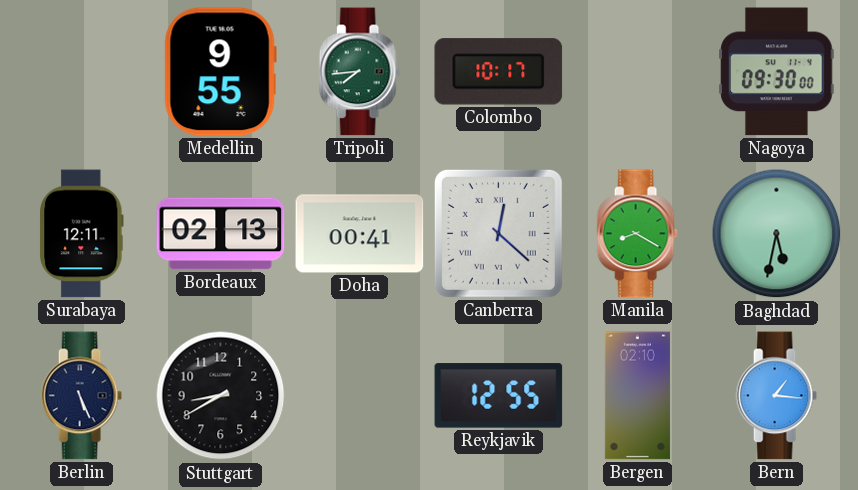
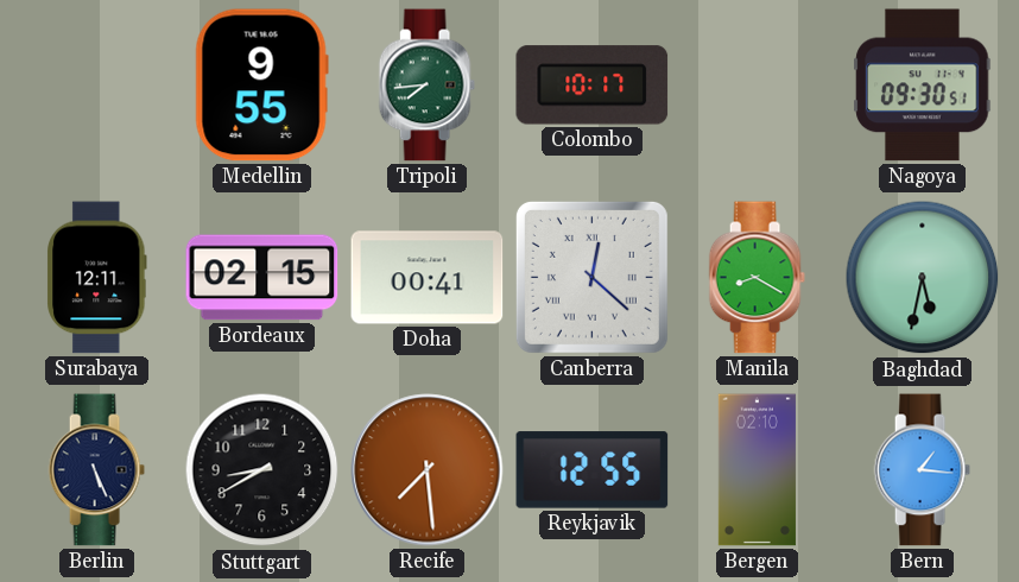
Nagoya: 09:30:00 -> 09:30:51 (923, 86)
Bordeaux: 02:13 -> 02:15 (262, 278)
Recife: none -> 7:29 (428, 470)
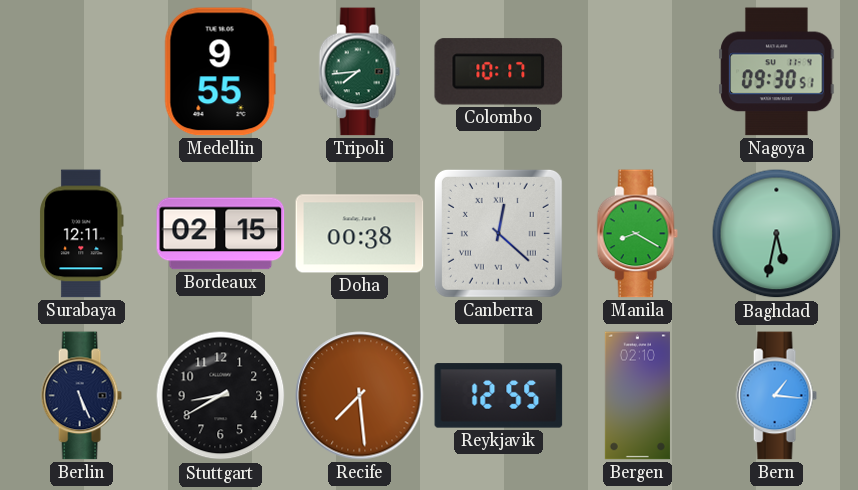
Doha: 00:41 -> 00:38 (360, 234)
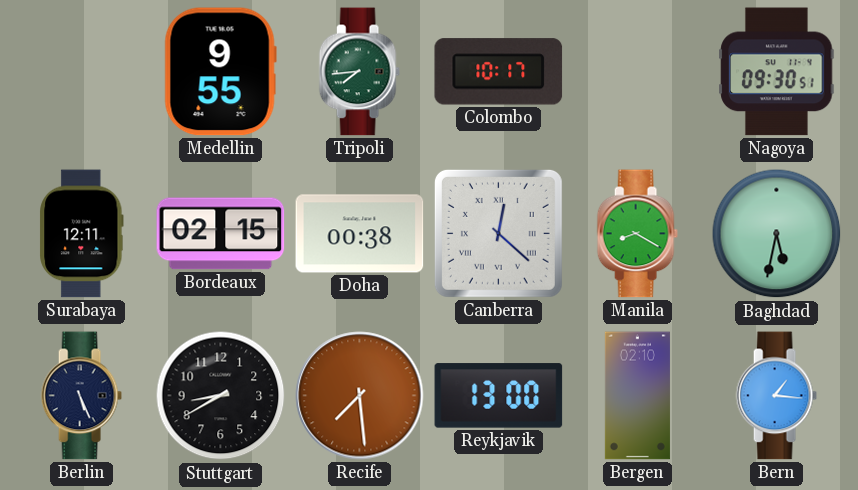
Reykjavik: 12:55 -> 13:00 (499, 396)
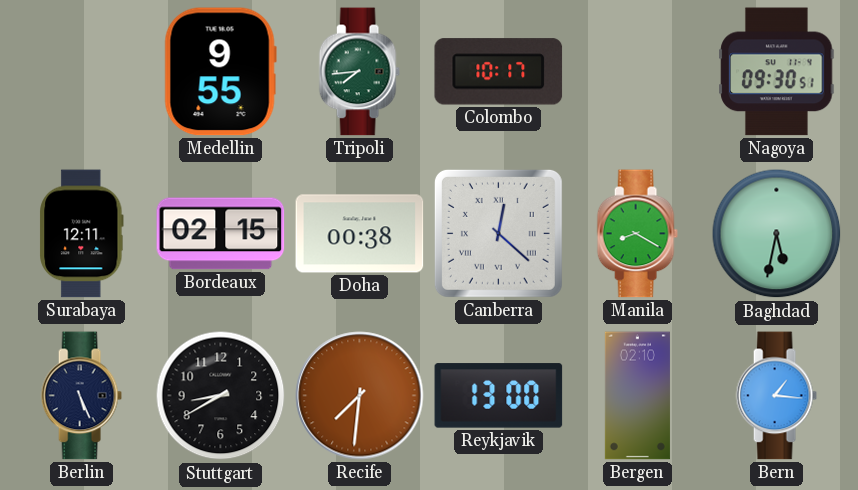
Recife: 7:29 -> 7:31 (360, 396)
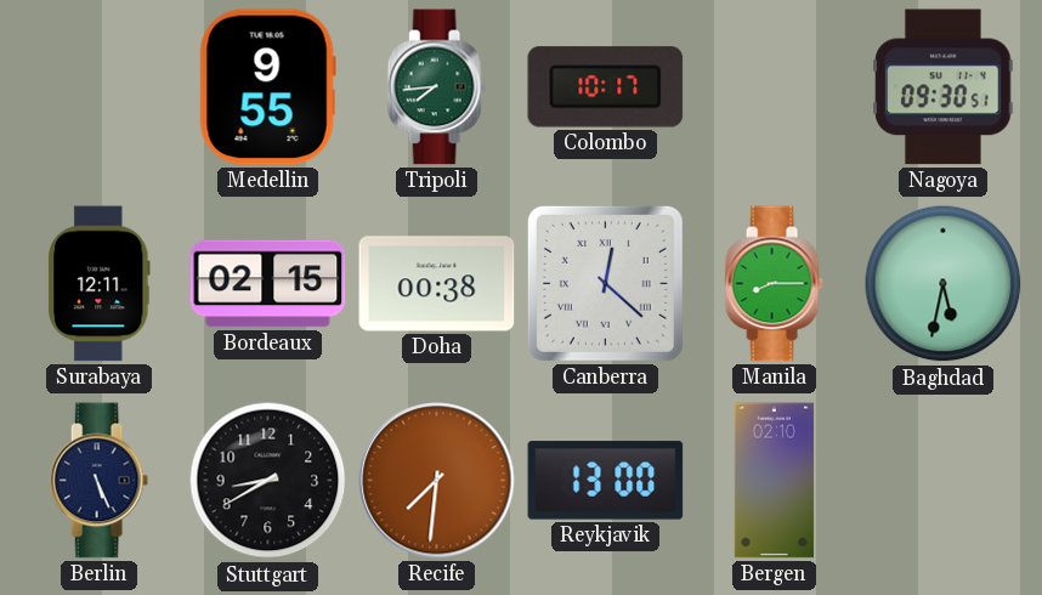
Manila: 8:20 -> 8:15 (774, 284)
Bern: 1:16 -> none (776, 396)
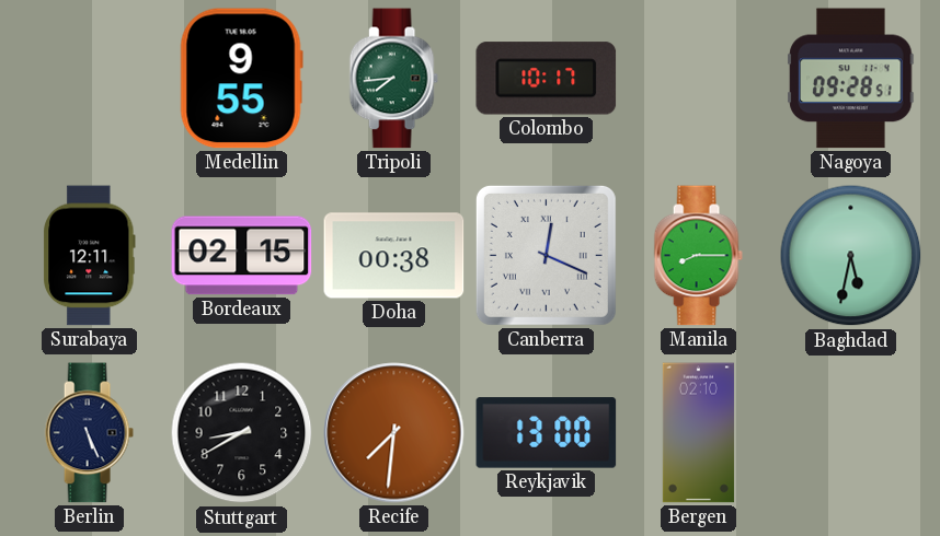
Nagoya: 09:30 -> 09:28 (851, 79)
Canberra: 12:22 -> 12:19 (546, 255)
